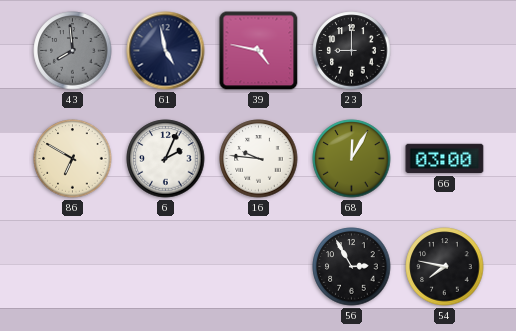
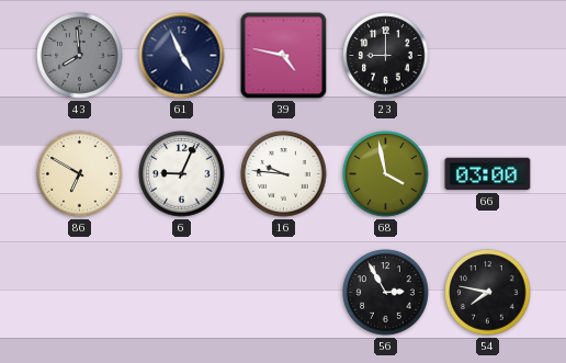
61: 4:58 -> 4:56 (182, 56)
6: 2:04 -> 9:04 (182, 174)
68: 12:05 -> 3:58 (386, 174)
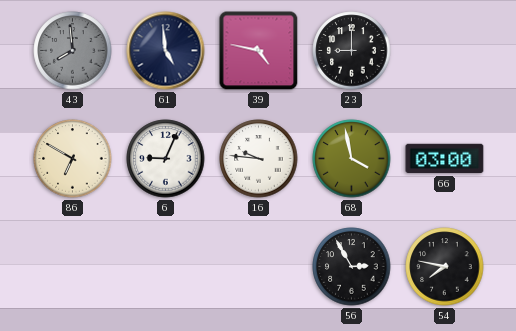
61: 4:56 -> 4:59 (166, 51)
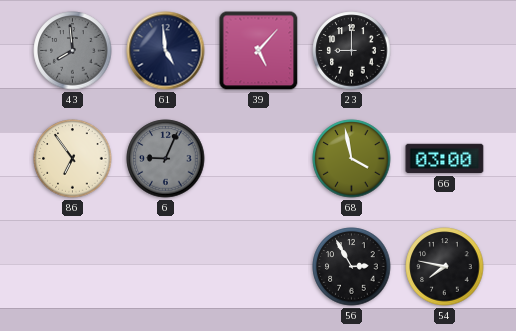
39: 4:47 -> 5:07 (259, 51)
86: 6:50 -> 6:54 (73, 159)
6 dial: white -> grey (166, 159)
16: 9:46 -> none (259, 159)
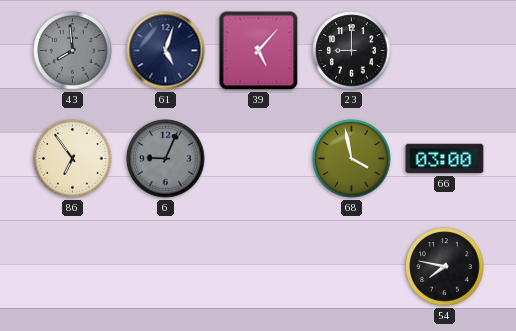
61: 4:59 -> 5:03 (166, 51)
56: 2:55 -> none (352, 267)
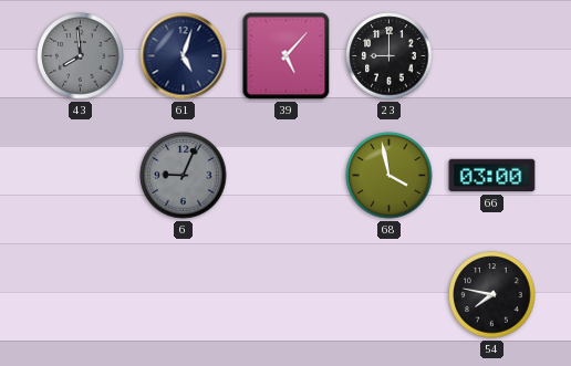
86: 6:54 -> none (73, 159)
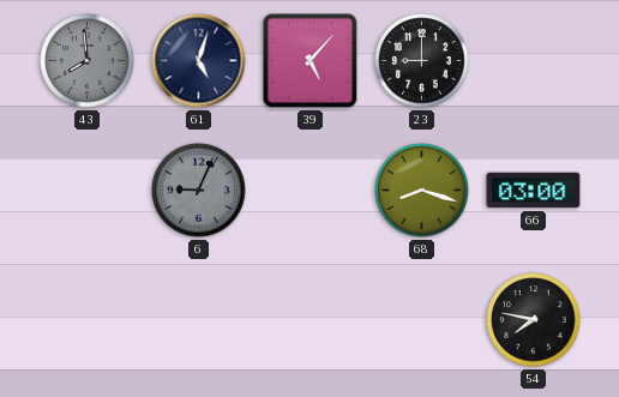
68: 3:58 -> 8:18 (422, 191)
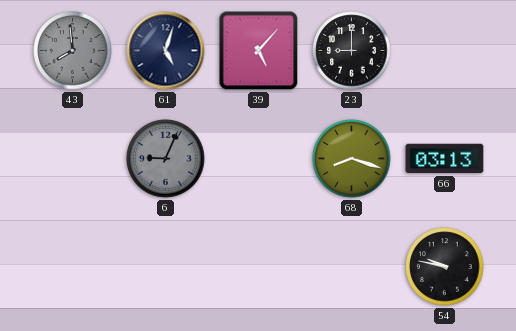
66: 03:00 -> 03:13 (445, 159)
54: 7:47 -> 9:47 (445, 267)
